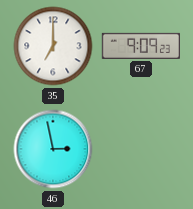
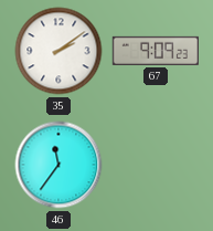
35: 7:00 -> 2:09 (58, 51)
46: 2:58 -> 11:36 (58, 165)
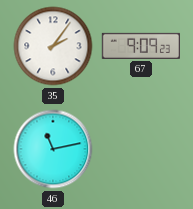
35: 2:09 -> 2:06 (53, 46)
46: 11:36 -> 11:13 (53, 149)
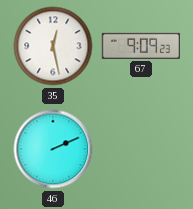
35: 2:06 -> 12:28 (53, 46)
46: 11:13 -> 2:11 (53, 149)
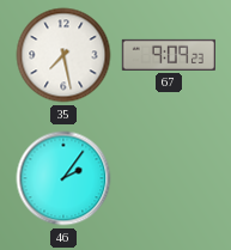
35: 12:28 -> 7:28 (63, 55)
46: 2:11 -> 2:06 (63, 178)
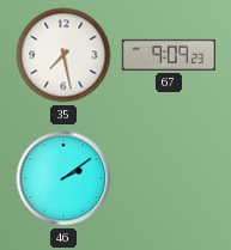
46: 2:06 -> 2:09 (63, 178)
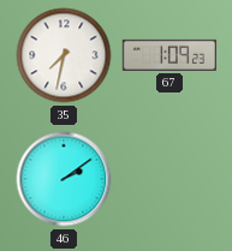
35: 7:28 -> 7:32 (64, 55)
67: 9:09 -> 1:09 (168, 55)
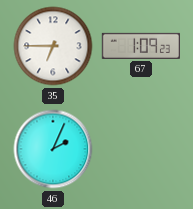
35: 7:32 -> 6:45 (53, 46)
46: 2:09 -> 2:04 (53, 149)
